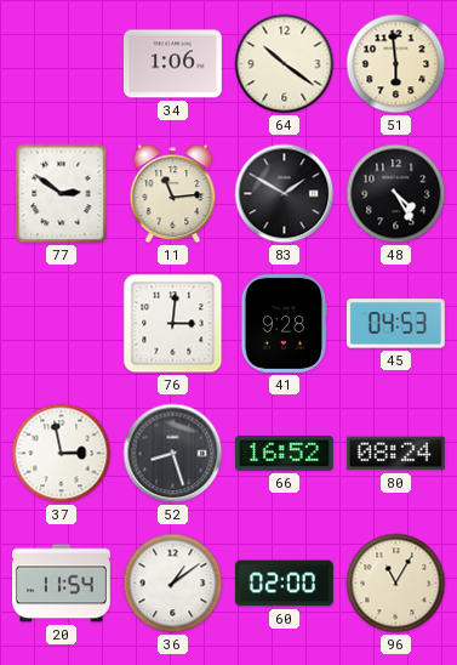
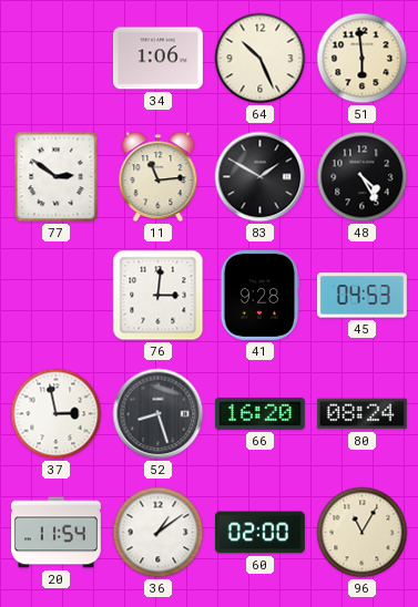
64: 10:21 -> 10:26 (261, 59)
66: 16:52 -> 16:20 (259, 413)
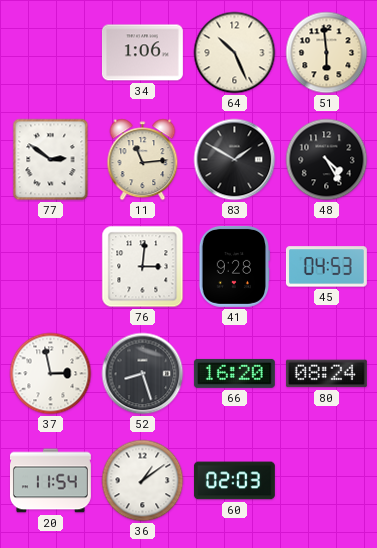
60: 02:00 -> 02:03 (234, 481)
96: 11:05 -> none (363, 533)
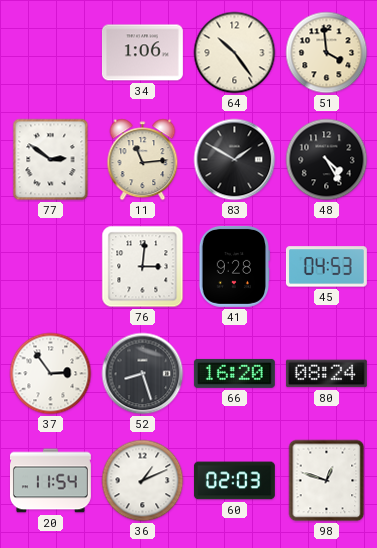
64: 10:26 -> 10:24 (235, 53)
51: 5:59 -> 3:59 (327, 53)
37: 2:58 -> 2:54 (51, 374)
36: 1:09 -> 1:11 (143, 481)
98: none -> 12:48 (327, 481)
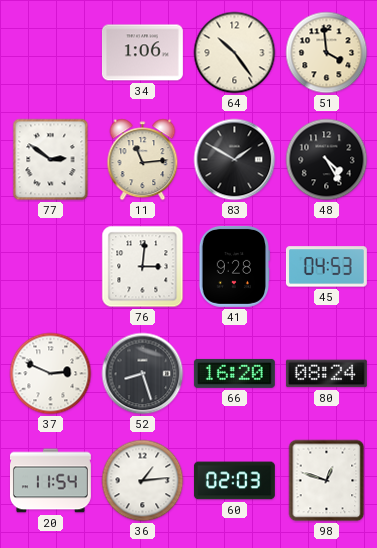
37: 2:54 -> 2:49 (51, 374)
36: 1:11 -> 1:14 (143, 481)
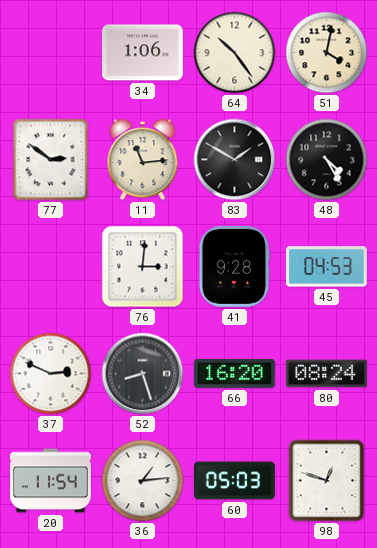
51: 3:59 -> 4:02 (327, 53)
60: 02:03 -> 05:03 (234, 481)
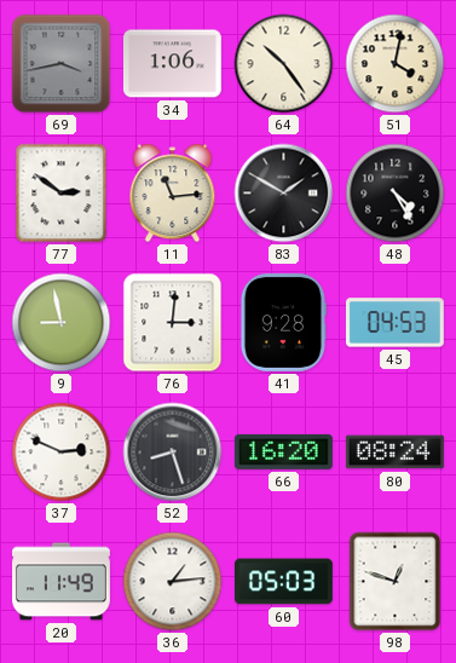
69: none -> 3:43 (62, 64)
9: none -> 8:58 (62, 323)
20: 11:54 -> 11:49 (62, 582)
